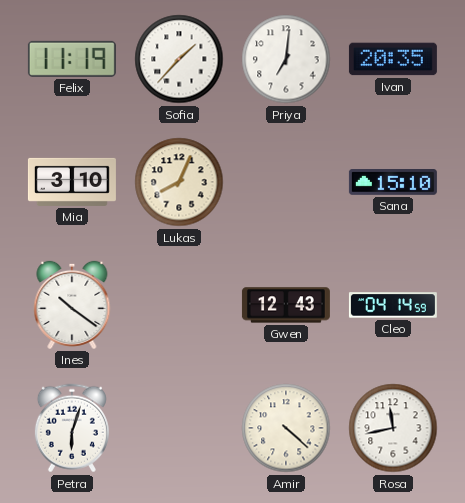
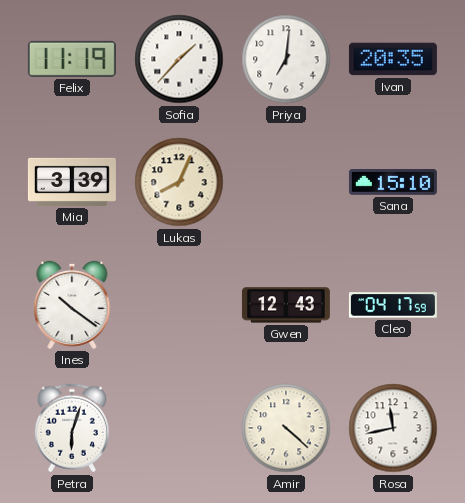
Mia: 3:10 -> 3:39 (72, 182)
Cleo: 04:14 -> 04:17 (393, 305)
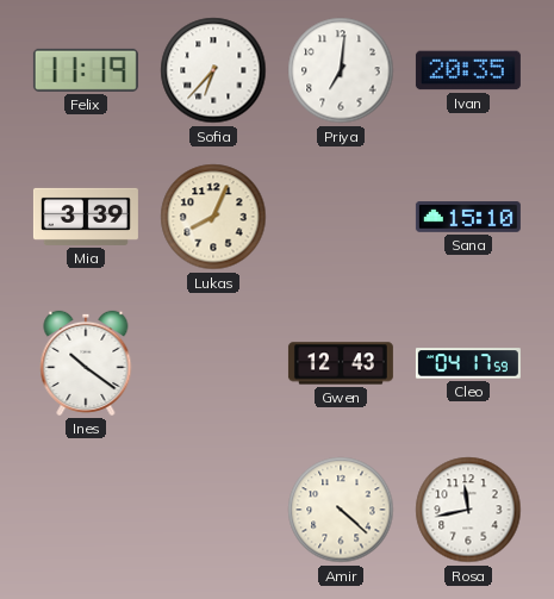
Sofia: 1:37 -> 6:37 (213, 70)
Petra: 6:03 -> none (72, 428)
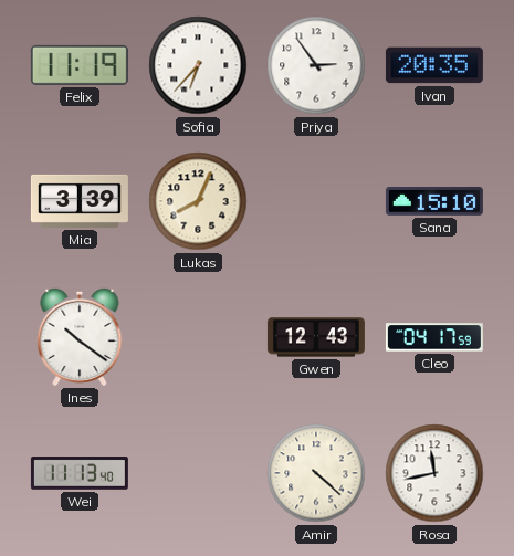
Priya: 7:01 -> 2:54 (316, 65)
Wei: none -> 11:13 (80, 473)
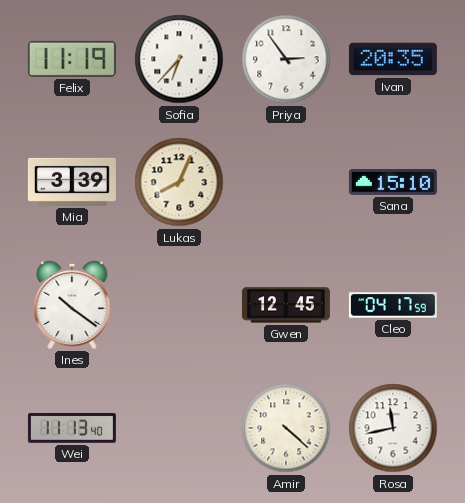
Gwen: 12:43 -> 12:45 (286, 305)
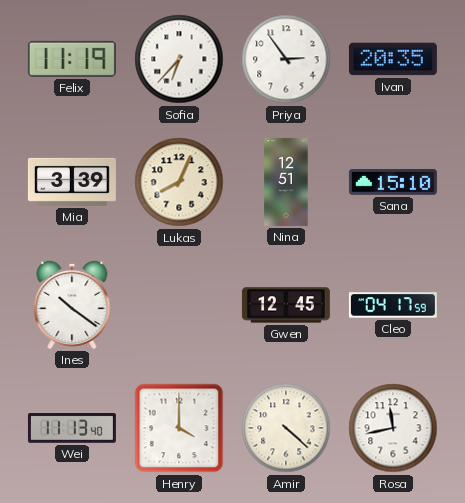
Nina: none -> 12:51 (286, 182)
Henry: none -> 4:00 (179, 428)
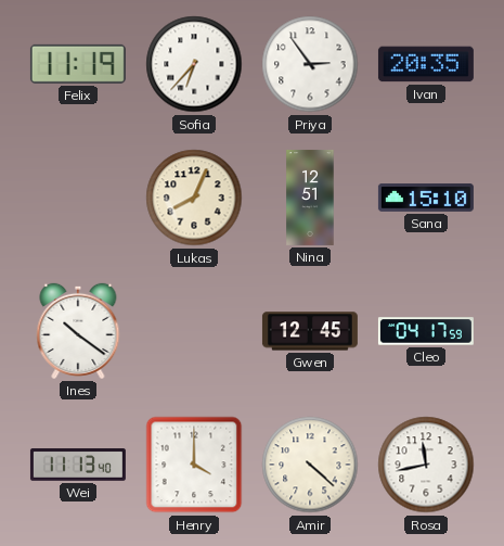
Mia: 3:39 -> none (72, 182)
